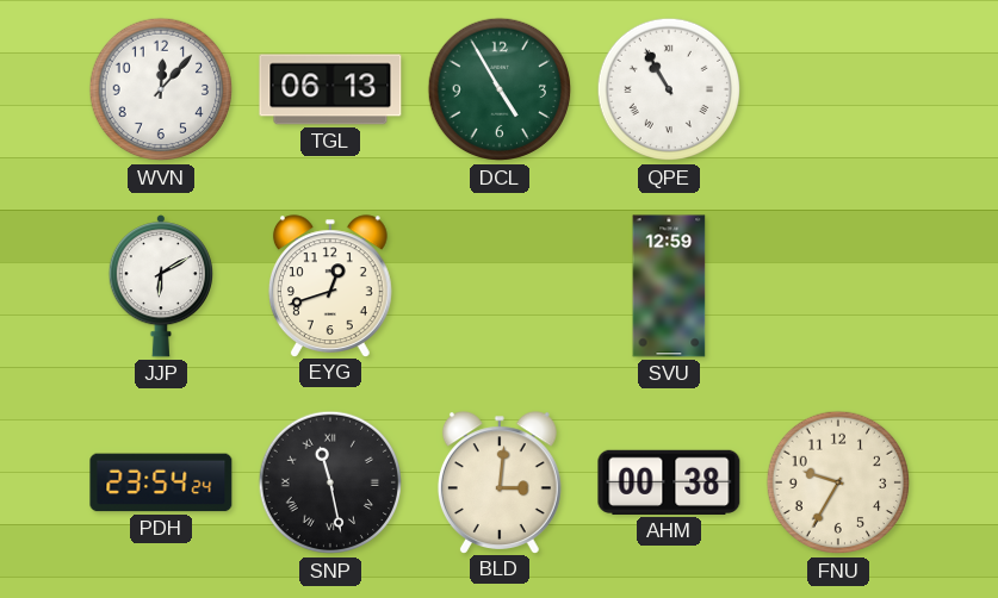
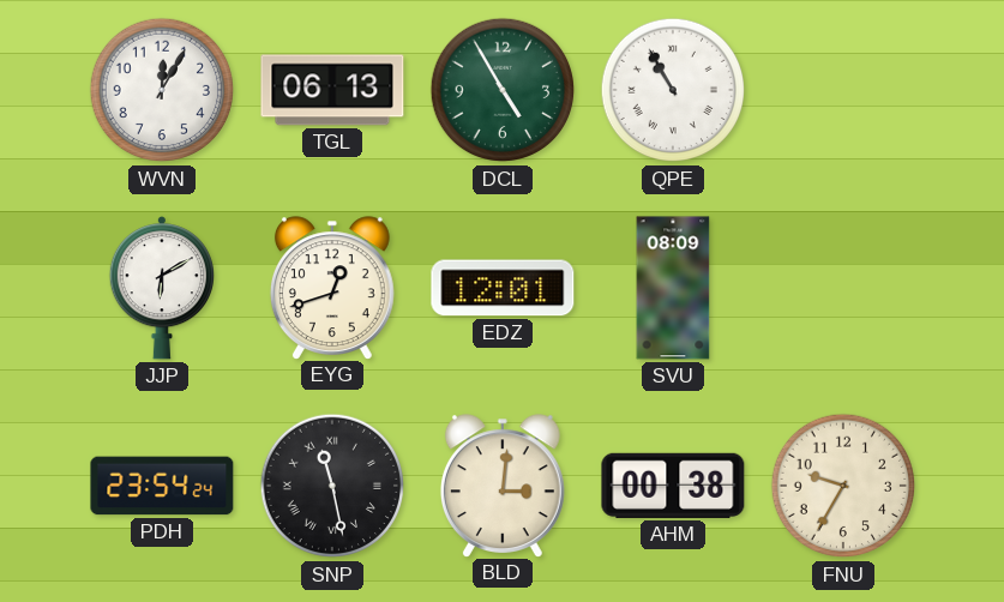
WVN: 12:07 -> 12:05 (162, 90)
EDZ: none -> 12:01 (503, 288)
SVU: 12:59 -> 08:09 (673, 288)
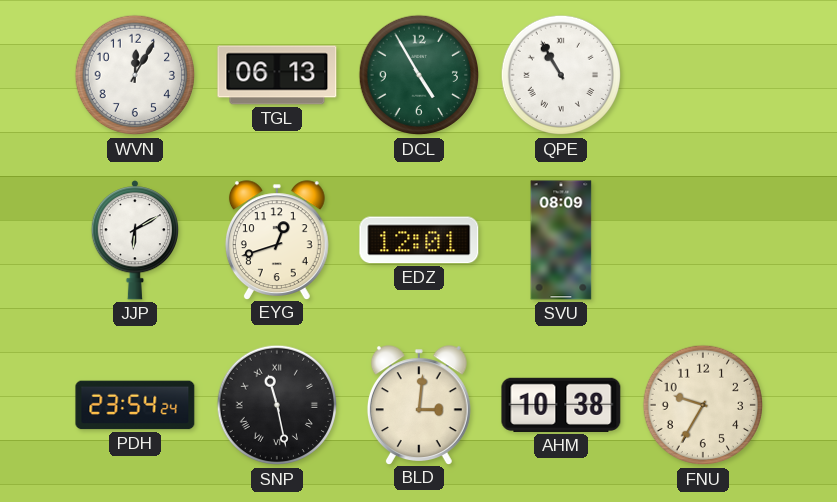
AHM: 00:38 -> 10:38 (561, 405)
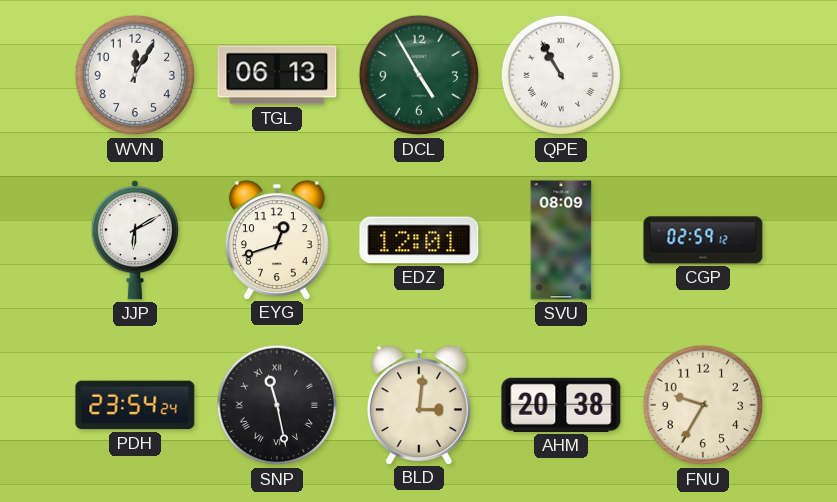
CGP: none -> 02:59 (703, 240)
AHM: 10:38 -> 20:38 (561, 405)
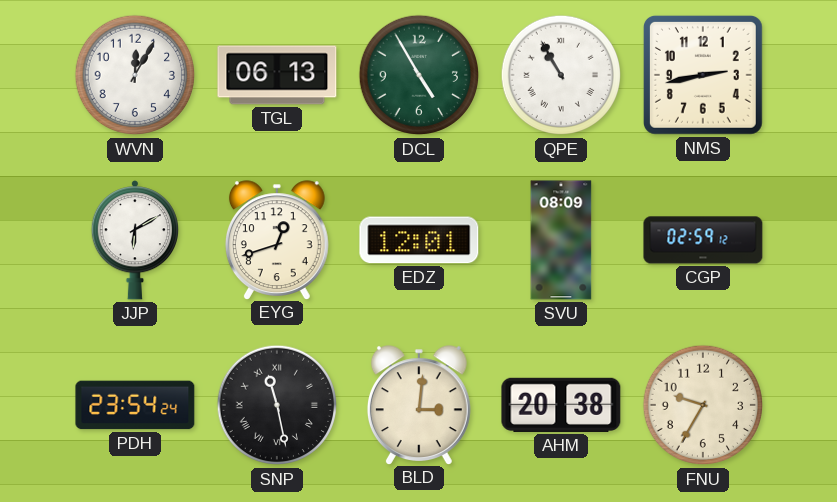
NMS: none -> 2:43 (703, 75)
